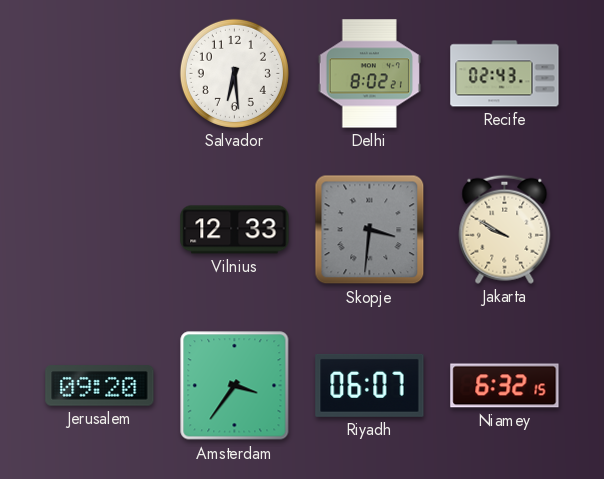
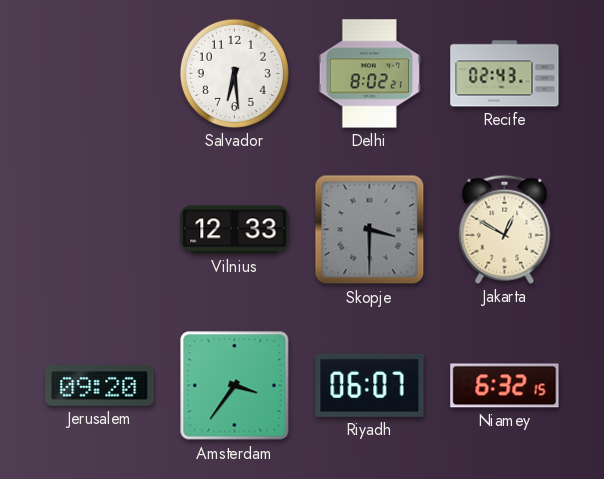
Skopje: 3:31 -> 3:30 (370, 230)
Jakarta: 9:50 -> 12:50 (505, 229)
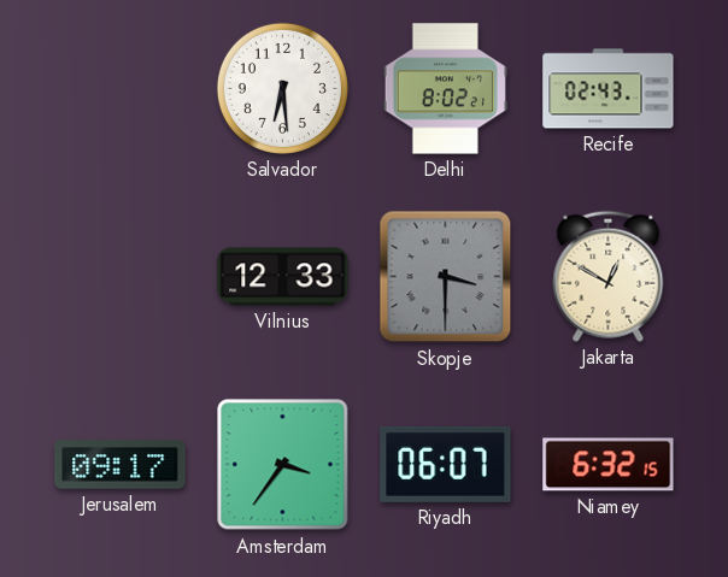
Jerusalem: 09:20 -> 09:17 (121, 465)
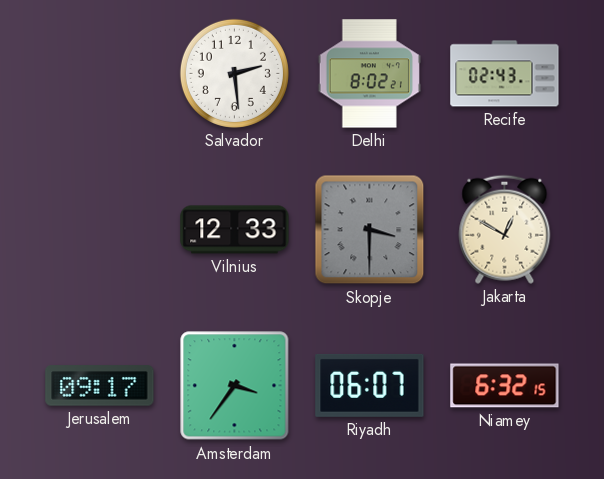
Salvador: 6:29 -> 2:29 (234, 73)
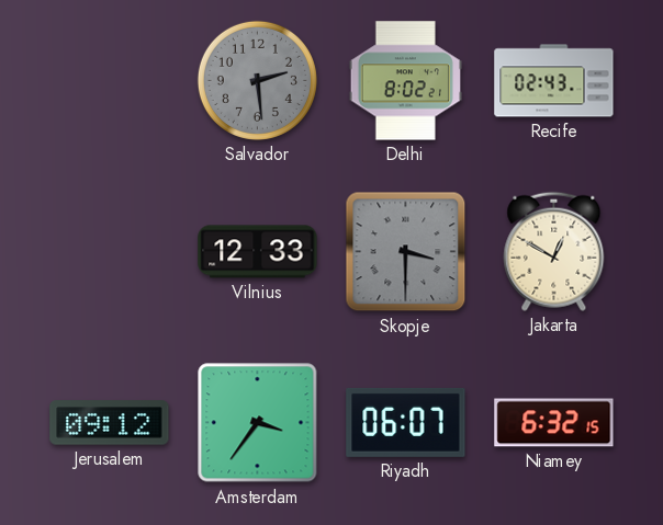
Salvador dial: white -> grey (257, 80)
Jerusalem: 09:17 -> 09:12 (110, 423)
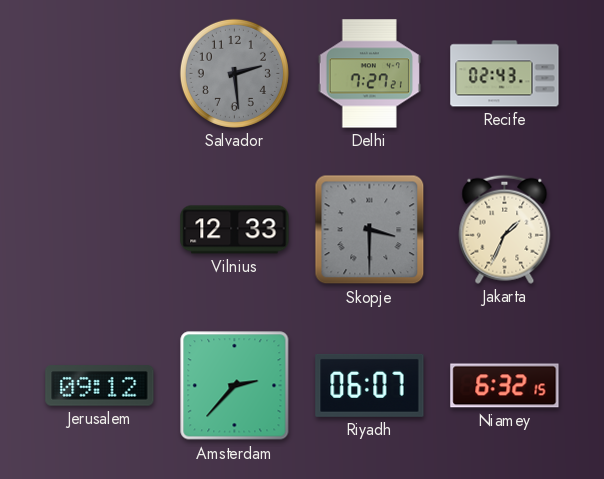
Delhi: 8:02 -> 7:27 (369, 74)
Jakarta: 12:50 -> 1:34 (505, 229)
Amsterdam: 3:36 -> 2:37 (235, 386)
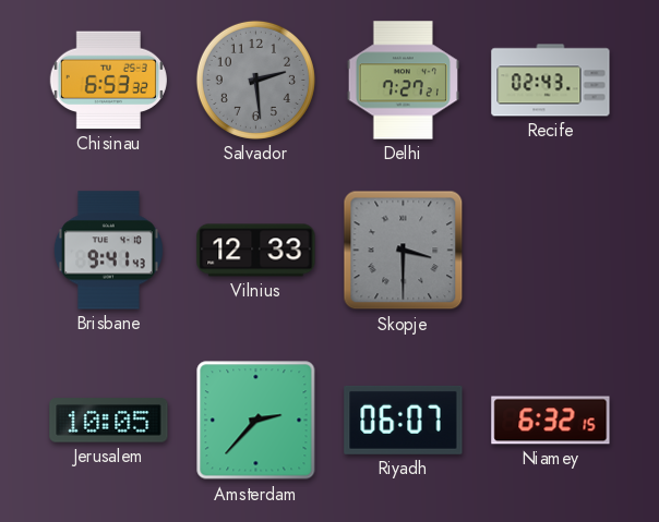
Chisinau: none -> 6:53 (108, 81)
Brisbane: none -> 9:41 (108, 251)
Jakarta: 1:34 -> none (505, 229)
Jerusalem: 09:12 -> 10:05 (109, 421)
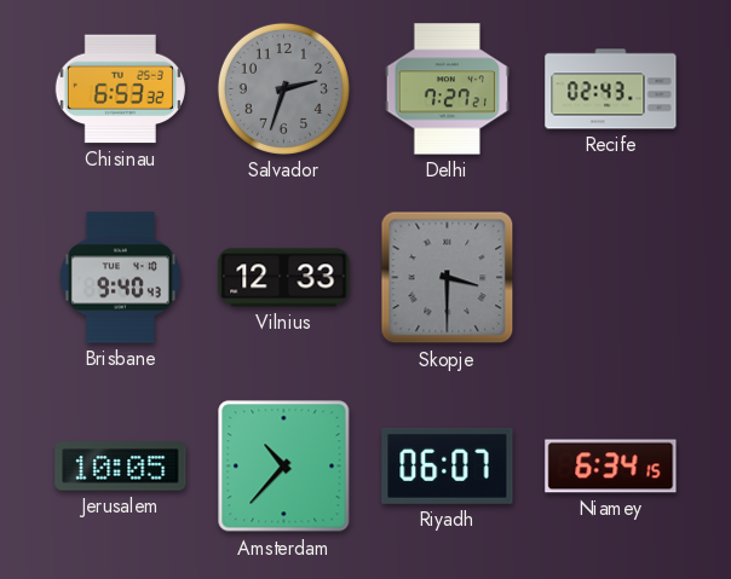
Salvador: 2:29 -> 2:33 (283, 88)
Brisbane: 9:41 -> 9:40 (120, 278)
Amsterdam: 2:37 -> 10:37 (284, 467)
Niamey: 6:32 -> 6:34 (611, 467)
